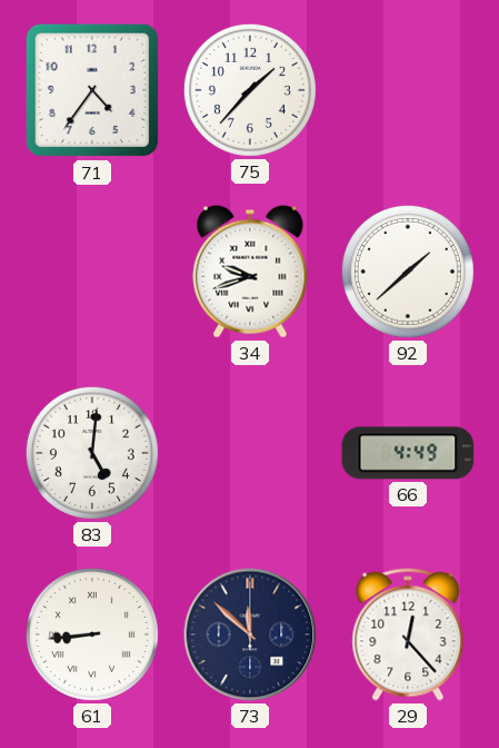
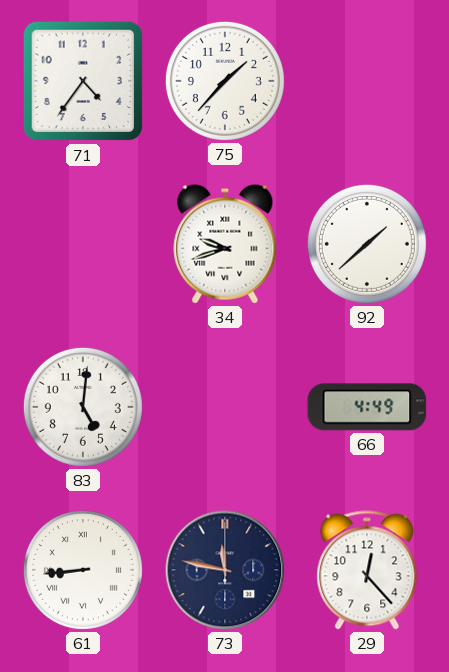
73: 11:52 -> 11:47 (225, 570)
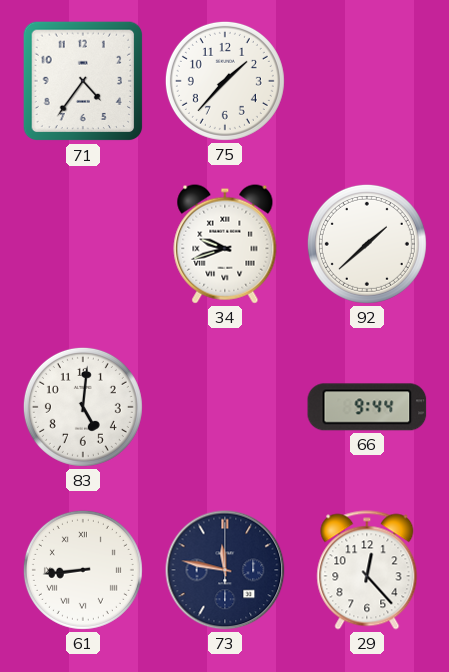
66: 4:49 -> 9:44 (367, 407)
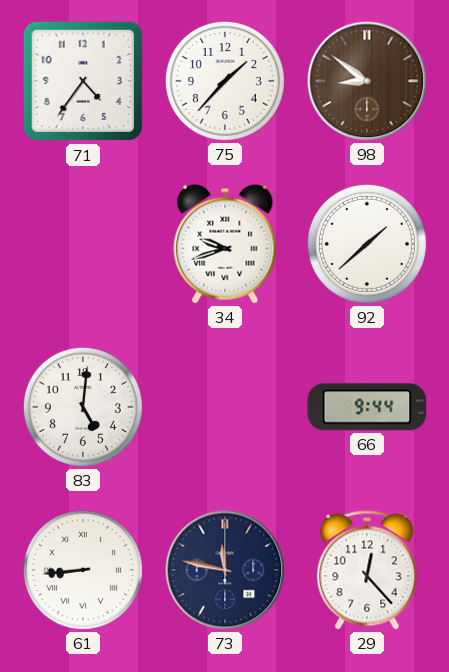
98: none -> 8:51 (367, 81)
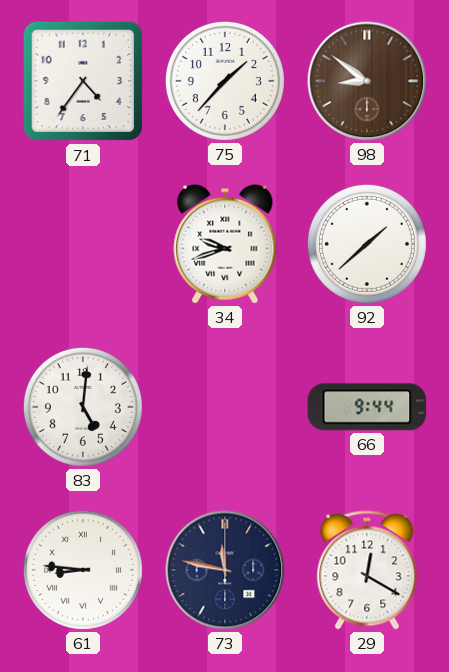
61: 8:44 -> 8:46 (83, 570)
29: 12:23 -> 12:20 (367, 570)
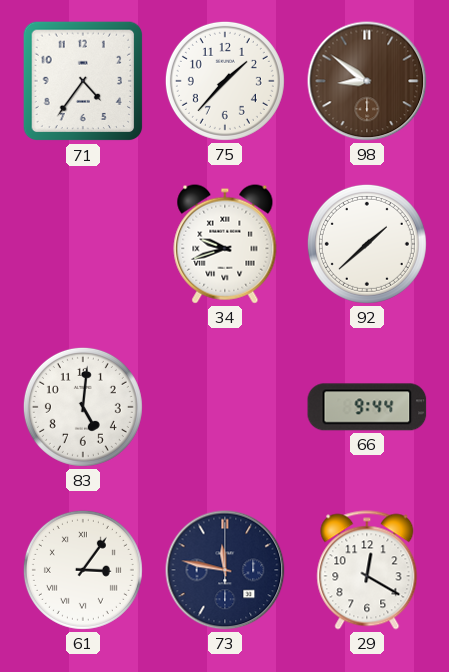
61: 8:46 -> 3:06 (83, 570)
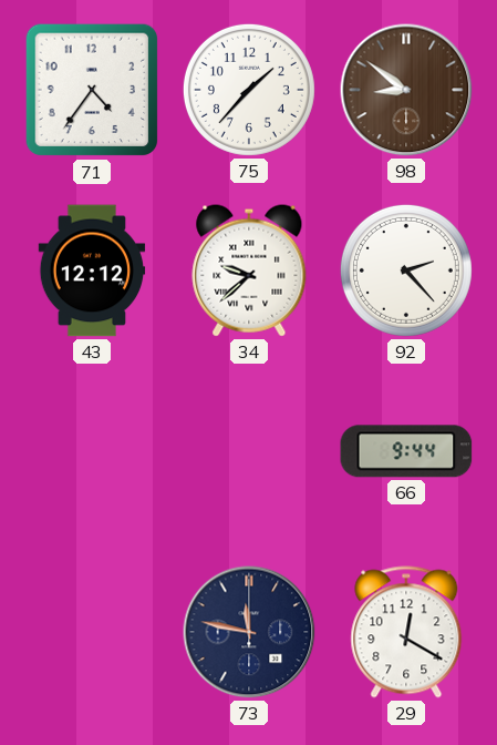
43: none -> 12:12 (92, 271)
34: 9:42 -> 9:38 (249, 271)
92: 1:38 -> 2:23 (406, 271)
83: 5:01 -> none (83, 407)
61: 3:06 -> none (83, 570)
